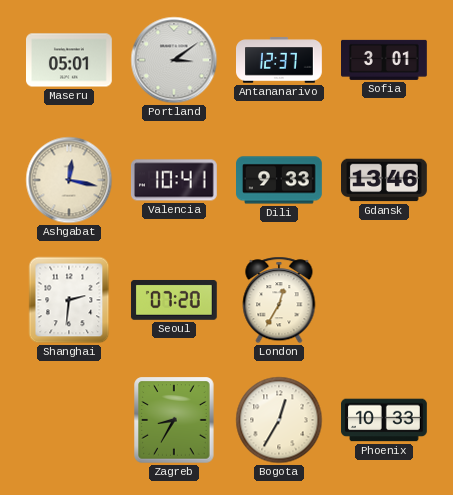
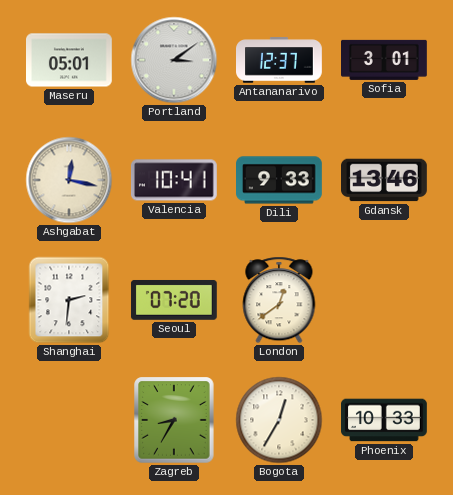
London: 12:35 -> 12:39 (279, 300)
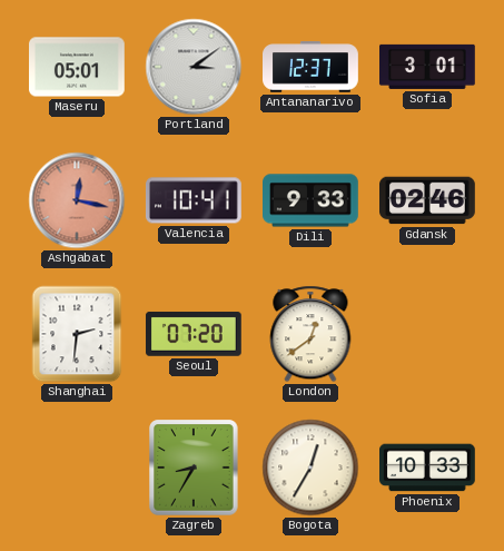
Ashgabat dial: cream -> salmon (77, 200)
Gdansk: 13:46 -> 02:46 (428, 200)
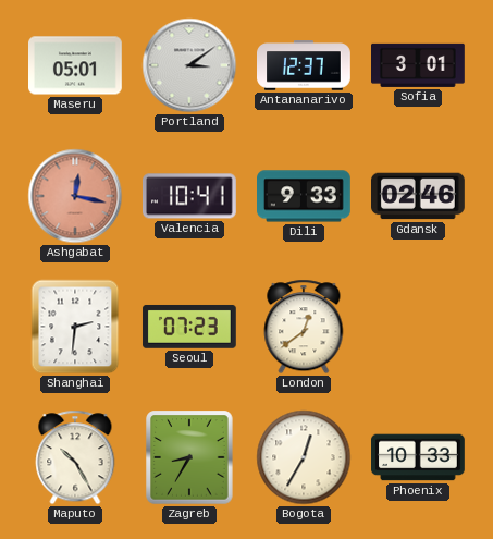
Seoul: 07:20 -> 07:23 (189, 327)
Maputo: none -> 10:25 (75, 457)
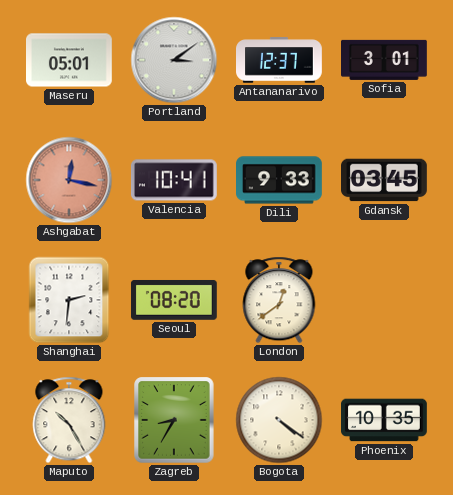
Gdansk: 02:46 -> 03:45 (385, 180)
Seoul: 07:23 -> 08:20 (174, 300)
Bogota: 12:35 -> 4:21 (279, 420)
Phoenix: 10:33 -> 10:35 (385, 420)
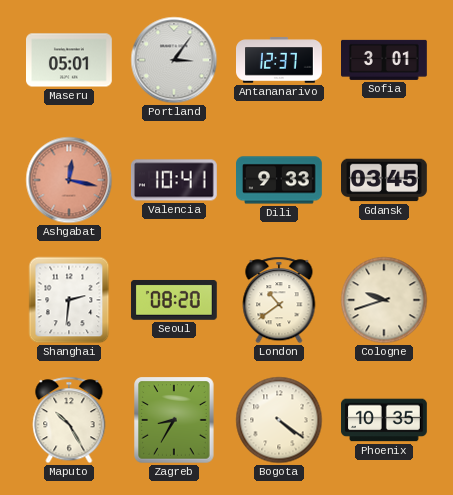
Portland: 3:09 -> 3:06 (174, 60)
London: 12:39 -> 10:39 (279, 300)
Cologne: none -> 9:42 (384, 300)
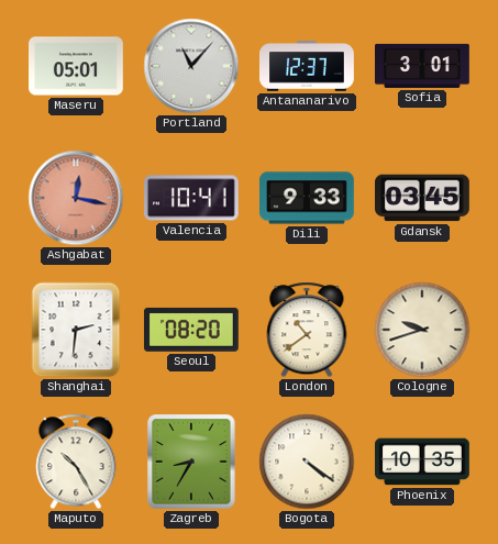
Portland: 3:06 -> 11:07 (191, 66)
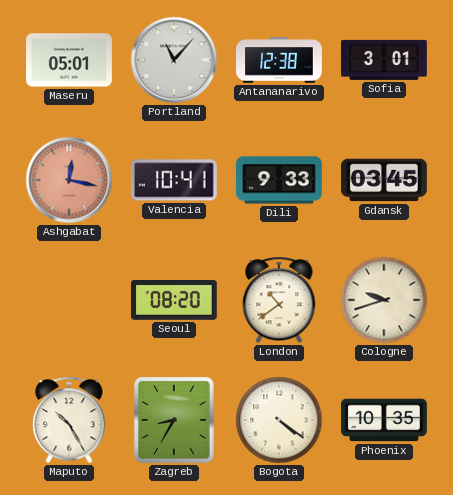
Antananarivo: 12:37 -> 12:38 (280, 60)
Shanghai: 2:31 -> none (76, 330)
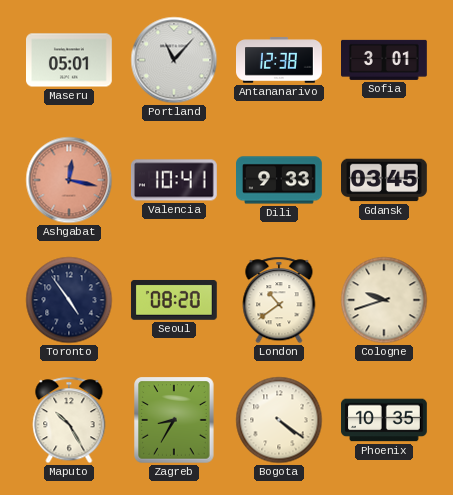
Toronto: none -> 4:54 (69, 300)
